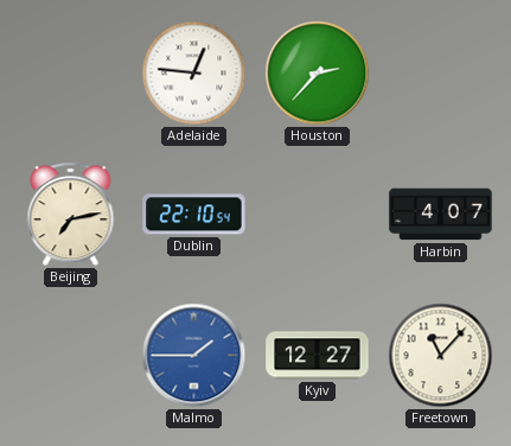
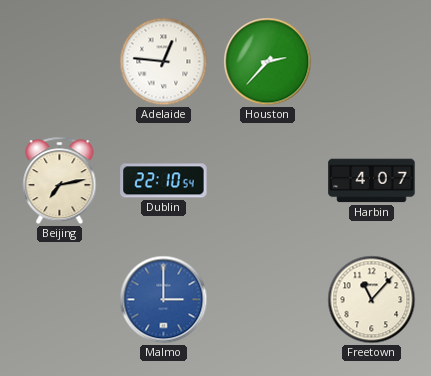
Malmo: 1:45 -> 3:00 (164, 300)
Kyiv: 12:27 -> none (318, 356)
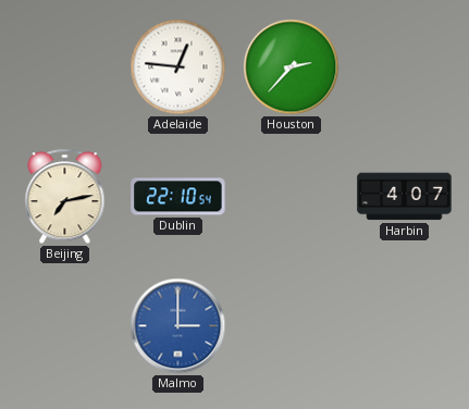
Freetown: 11:07 -> none (372, 300)
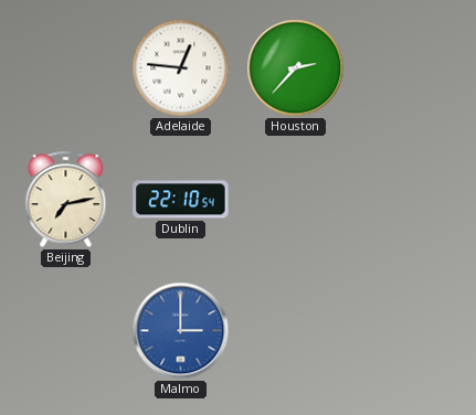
Harbin: 4:07 -> none (405, 197)
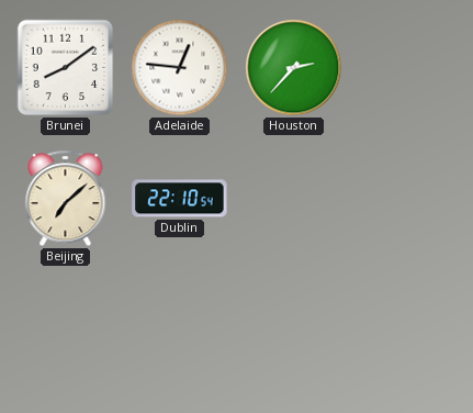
Brunei: none -> 8:09 (66, 68)
Beijing: 7:13 -> 7:08 (66, 199)
Malmo: 3:00 -> none (181, 331)
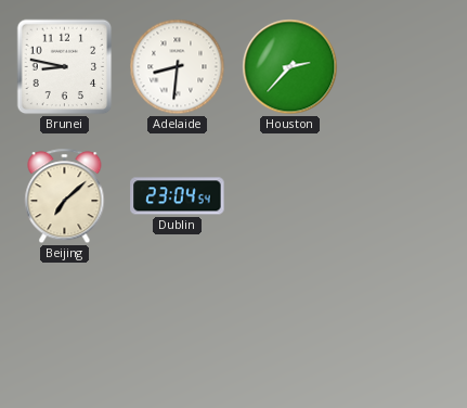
Brunei: 8:09 -> 8:47 (65, 67)
Adelaide: 12:46 -> 8:31 (178, 67)
Dublin: 22:10 -> 23:04 (178, 196)
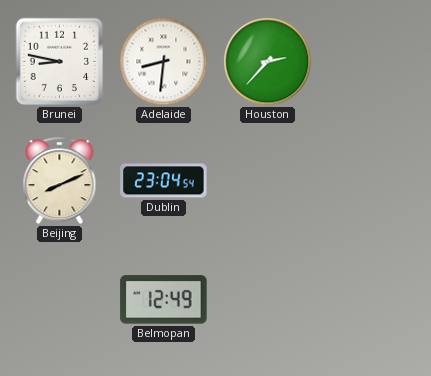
Beijing: 7:08 -> 8:11 (60, 181)
Belmopan: none -> 12:49 (164, 300)
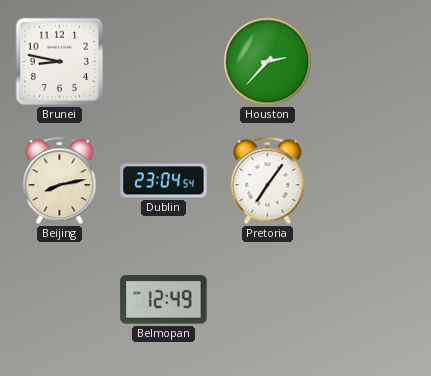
Adelaide: 8:31 -> none (164, 62)
Beijing: 8:11 -> 8:13 (60, 181)
Pretoria: none -> 7:06 (268, 181)
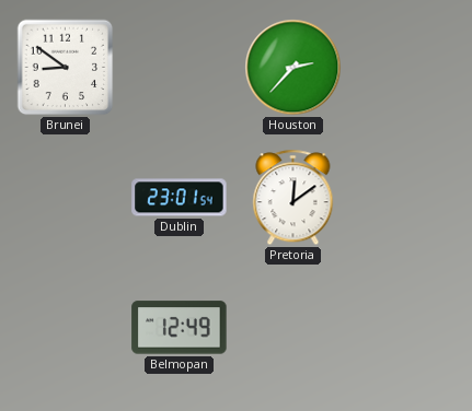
Brunei: 8:47 -> 8:51 (66, 68)
Beijing: 8:13 -> none (60, 181)
Dublin: 23:04 -> 23:01 (180, 198)
Pretoria: 7:06 -> 12:09 (293, 198)
